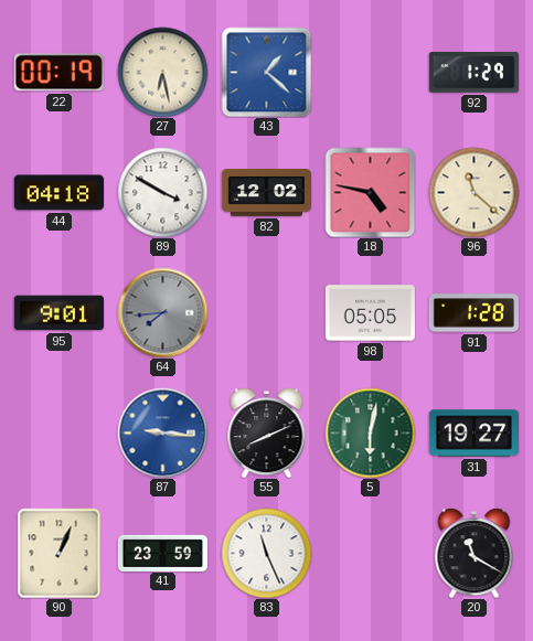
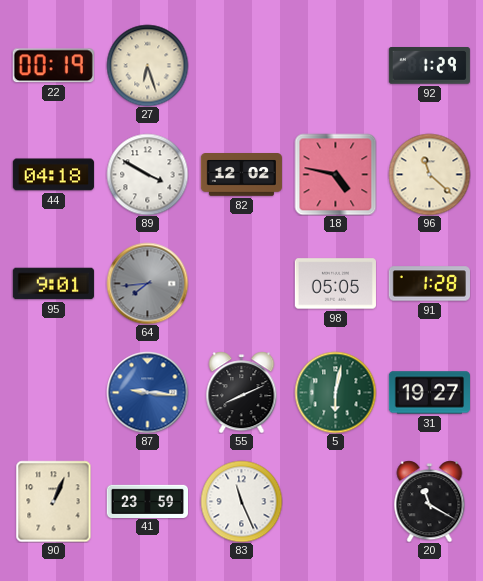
27: 6:28 -> 6:27 (147, 65)
43: 1:22 -> none (266, 72)
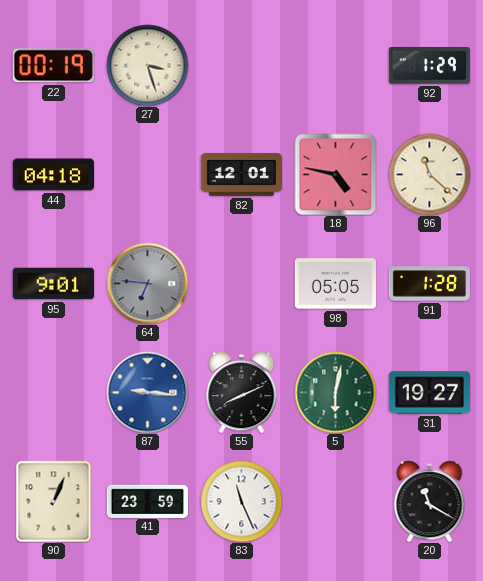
27: 6:27 -> 3:27 (147, 65)
89: 3:50 -> none (147, 174)
82: 12:02 -> 12:01 (241, 175)
64: 7:44 -> 6:46 (147, 283)
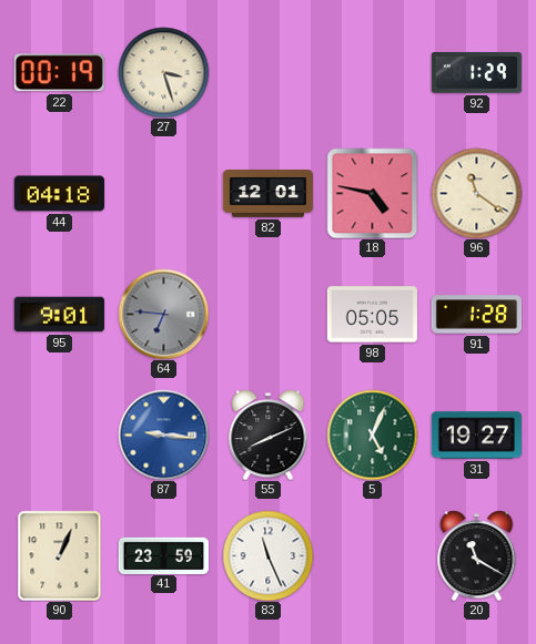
96: 11:22 -> 11:21 (476, 193)
5: 6:02 -> 5:04 (372, 435)
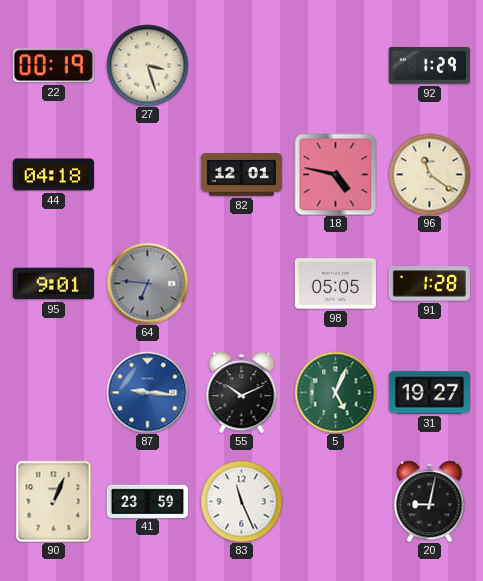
55: 8:11 -> 10:11 (242, 392)
20: 11:20 -> 9:02 (430, 501)
